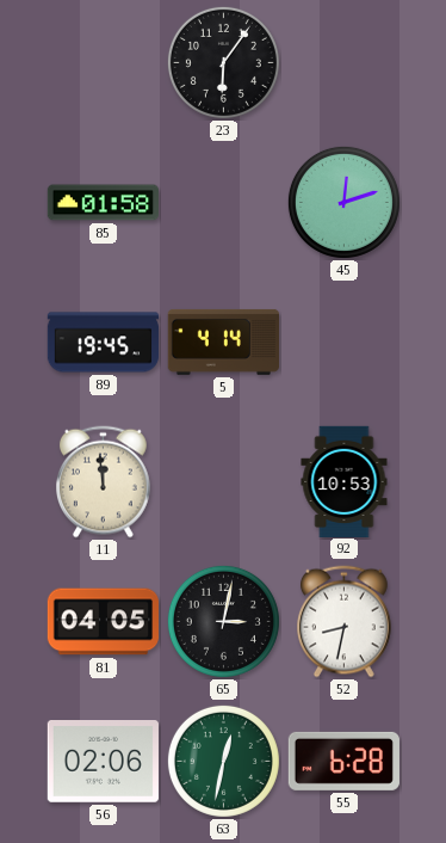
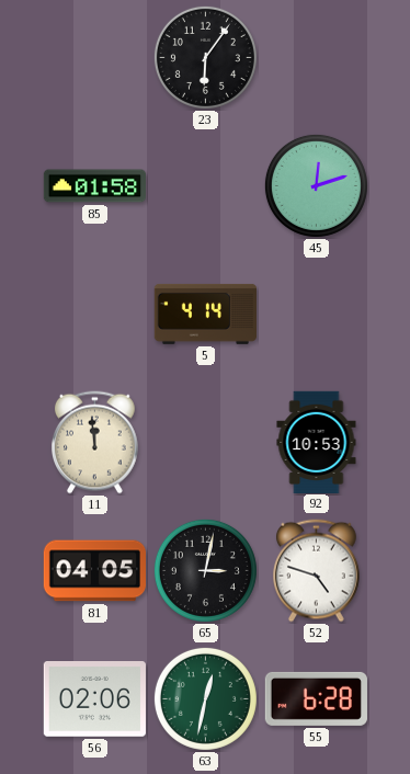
89: 19:45 -> none (104, 343)
52: 8:32 -> 4:48 (317, 571)
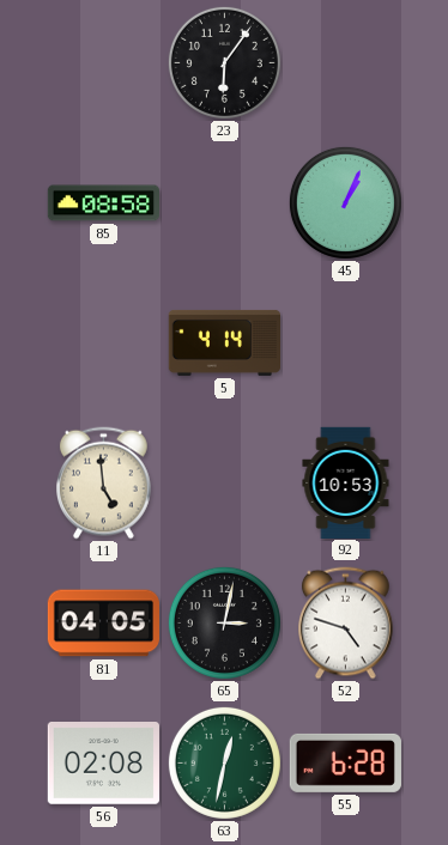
85: 01:58 -> 08:58 (103, 203)
45: 12:12 -> 1:04 (345, 202)
11: 11:59 -> 4:59 (104, 484)
56: 02:06 -> 02:08 (103, 764)
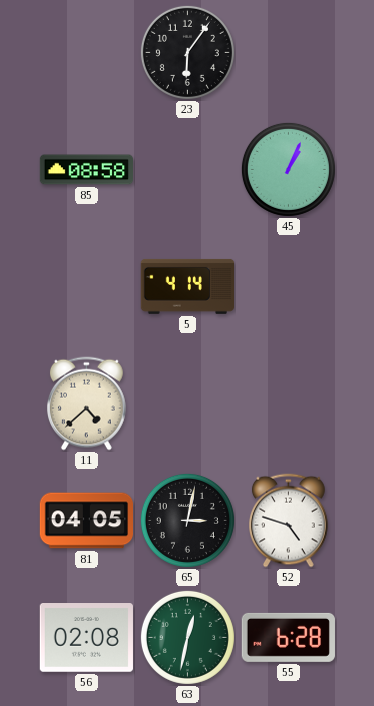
11: 4:59 -> 4:38 (87, 404)
92: 10:53 -> none (346, 482)
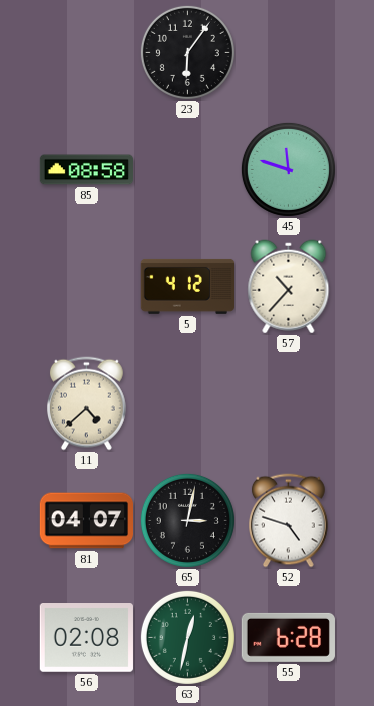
45: 1:04 -> 11:48 (288, 169)
5: 4:14 -> 4:12 (187, 286)
57: none -> 10:37 (289, 287)
81: 04:05 -> 04:07 (86, 521)
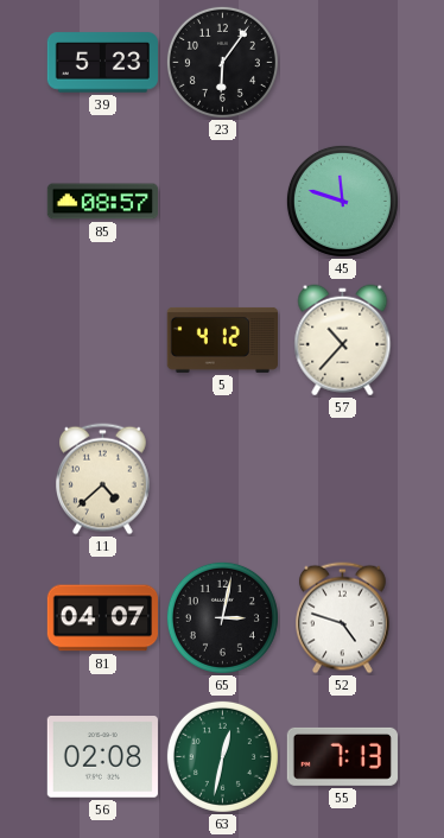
39: none -> 5:23 (102, 63)
85: 08:58 -> 08:57 (102, 202)
55: 6:28 -> 7:13 (342, 756)
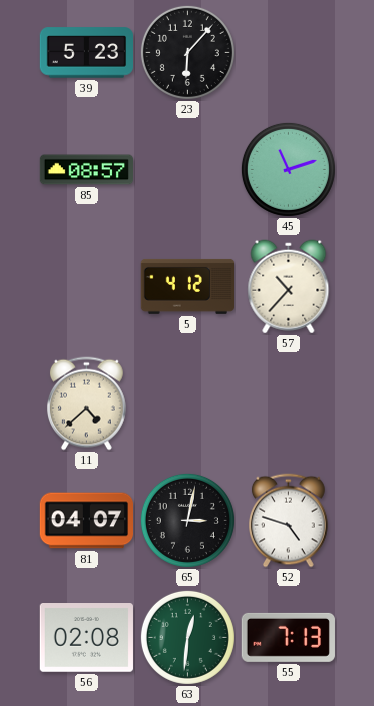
23: 6:06 -> 6:07 (187, 52)
45: 11:48 -> 11:12 (288, 169)
63: 12:32 -> 12:31 (187, 637)
